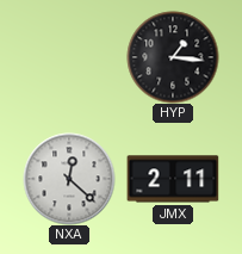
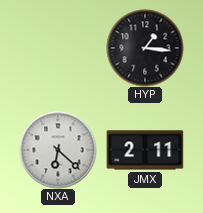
NXA: 12:22 -> 6:22 (58, 150)
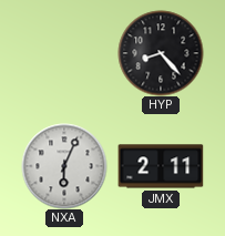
HYP: 1:16 -> 8:23 (161, 53)
NXA: 6:22 -> 6:04 (64, 166)
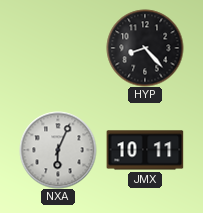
JMX: 2:11 -> 10:11 (145, 150)
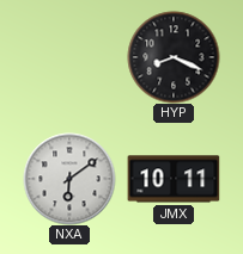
HYP: 8:23 -> 8:19 (174, 57)
NXA: 6:04 -> 6:09 (69, 179)
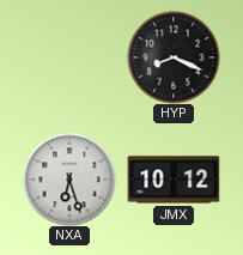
NXA: 6:09 -> 6:27 (69, 180)
JMX: 10:11 -> 10:12 (174, 180)
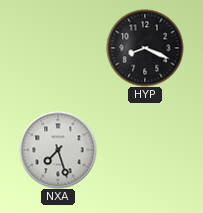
NXA: 6:27 -> 7:27 (58, 150)
JMX: 10:12 -> none (174, 180)
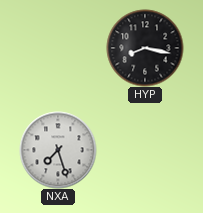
HYP: 8:19 -> 8:17 (145, 48)
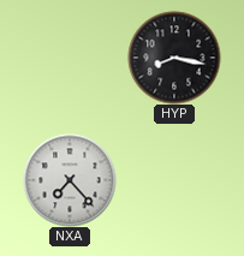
NXA: 7:27 -> 7:23 (70, 180)
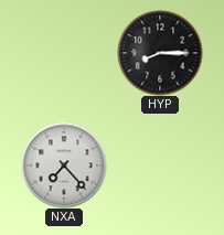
HYP: 8:17 -> 8:15 (160, 53)
